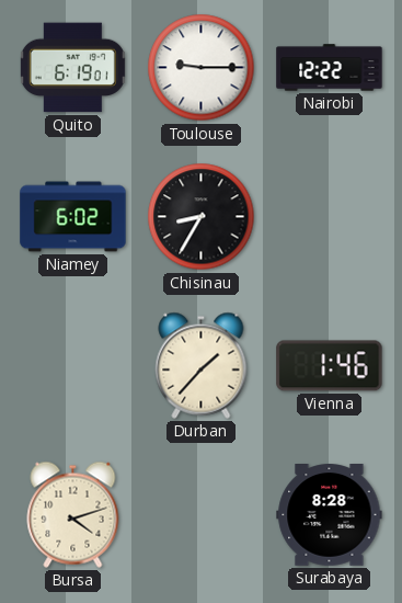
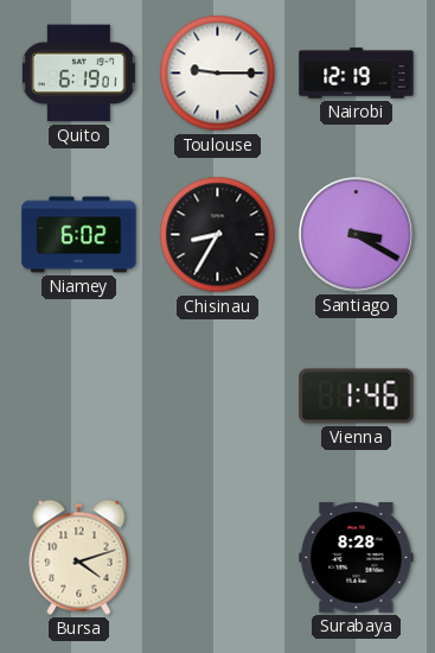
Nairobi: 12:22 -> 12:19 (357, 74)
Santiago: none -> 3:20 (357, 235)
Durban: 1:37 -> none (202, 365)
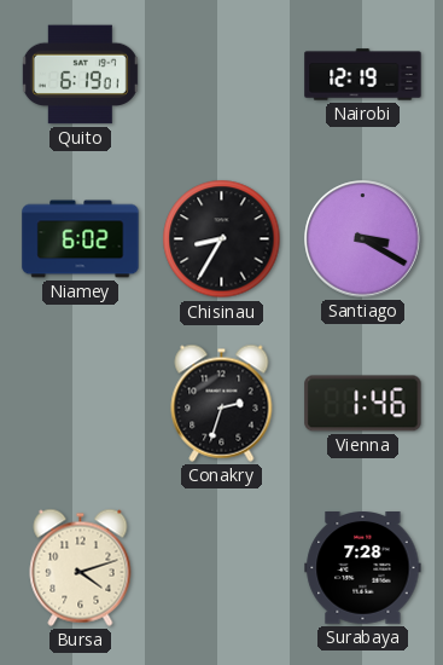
Toulouse: 9:15 -> none (218, 74)
Conakry: none -> 2:33 (222, 403)
Surabaya: 8:28 -> 7:28 (363, 568)
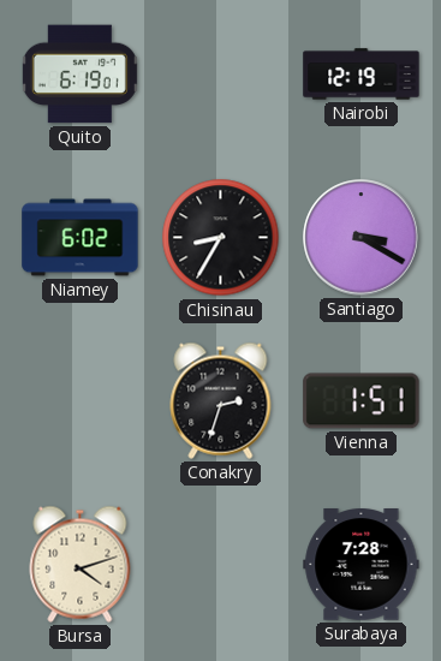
Vienna: 1:46 -> 1:51 (362, 401)
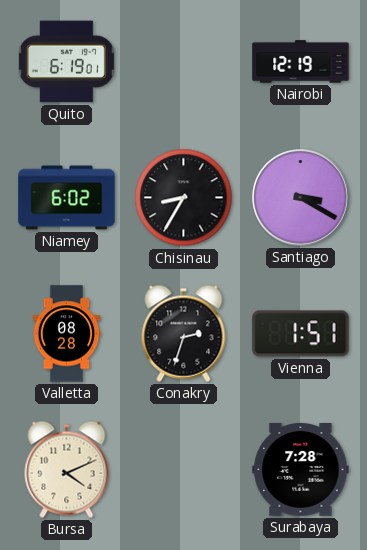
Valletta: none -> 08:28 (67, 334)
Bursa: 4:12 -> 4:11 (67, 469)
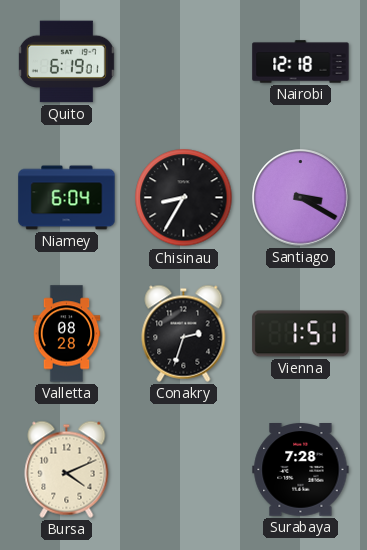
Nairobi: 12:19 -> 12:18 (301, 62)
Niamey: 6:02 -> 6:04 (67, 198)
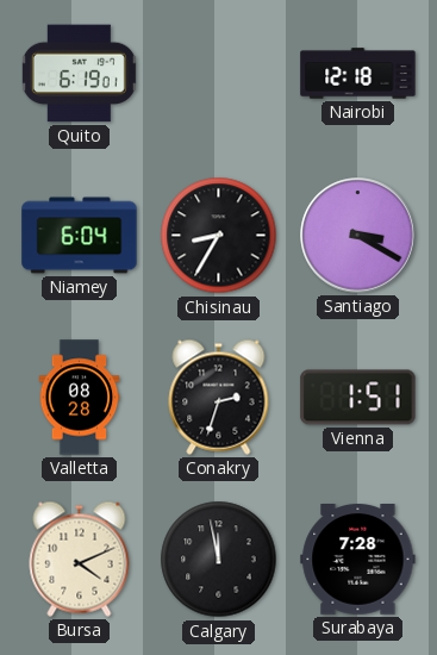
Calgary: none -> 11:58 (219, 560)
